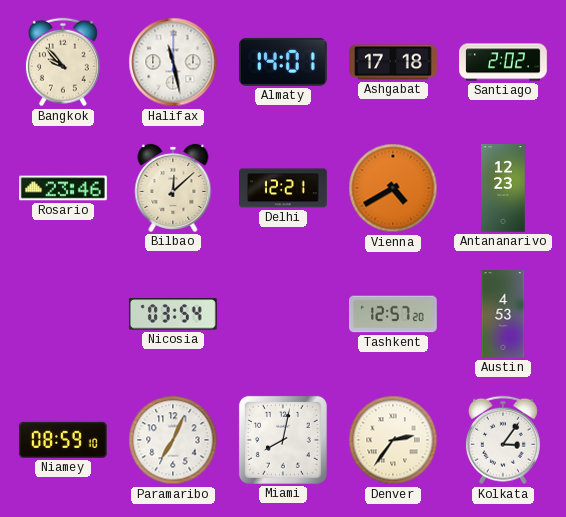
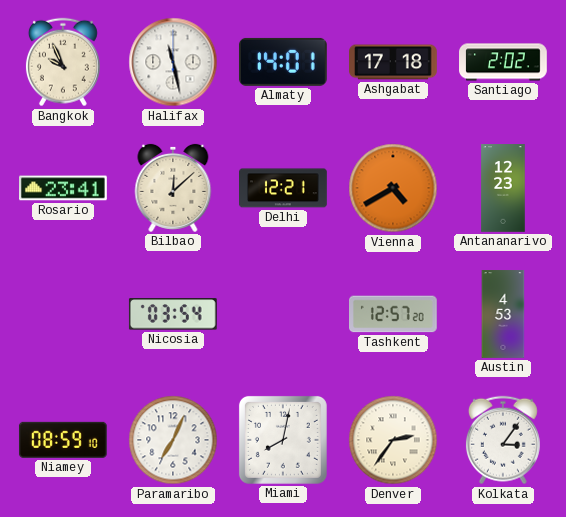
Bangkok: 9:53 -> 9:56 (63, 62)
Rosario: 23:46 -> 23:41 (64, 188)
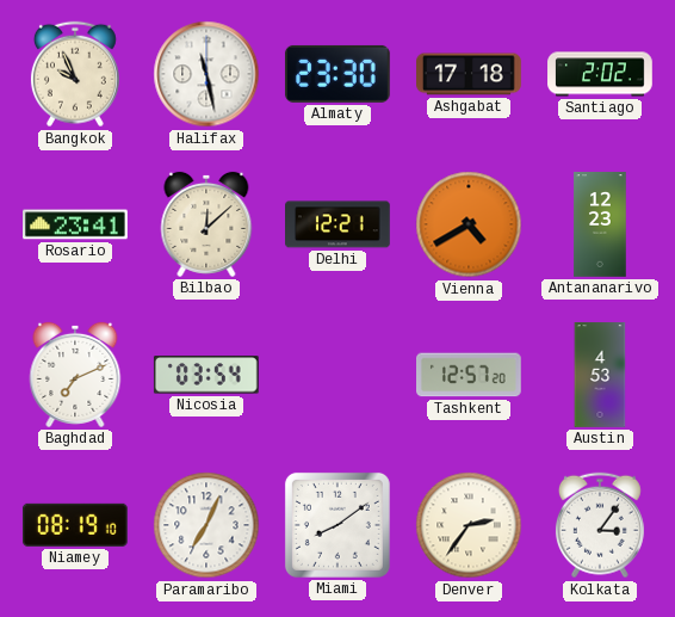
Almaty: 14:01 -> 23:30 (337, 74)
Baghdad: none -> 7:11 (75, 375)
Niamey: 08:59 -> 08:19 (75, 525)
Miami: 8:02 -> 8:09 (337, 525)
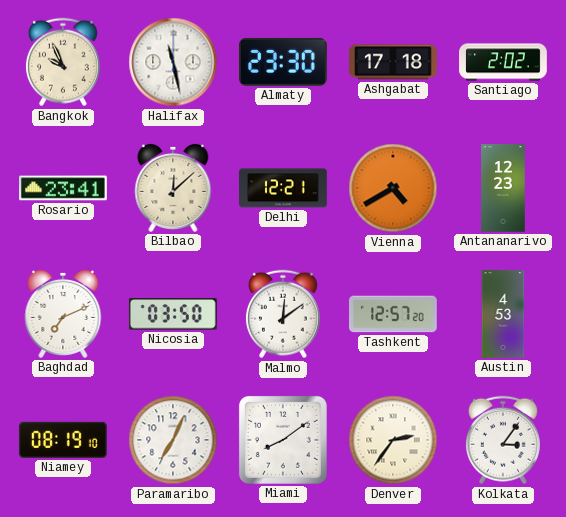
Nicosia: 03:54 -> 03:50 (173, 314)
Malmo: none -> 12:09 (283, 314)
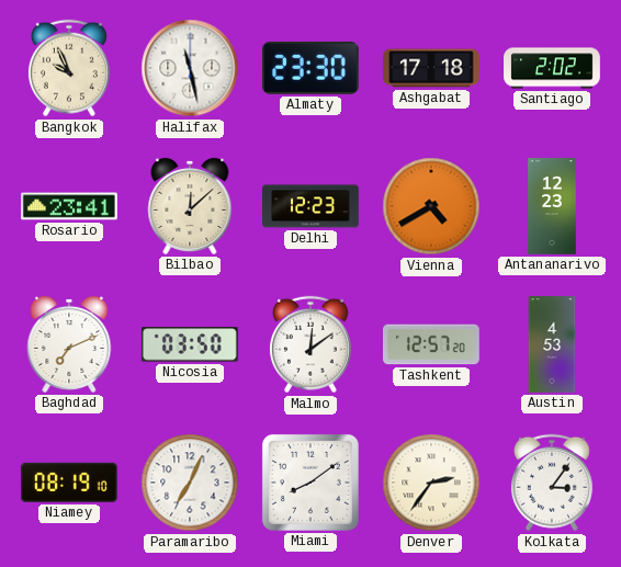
Delhi: 12:21 -> 12:23 (312, 206)
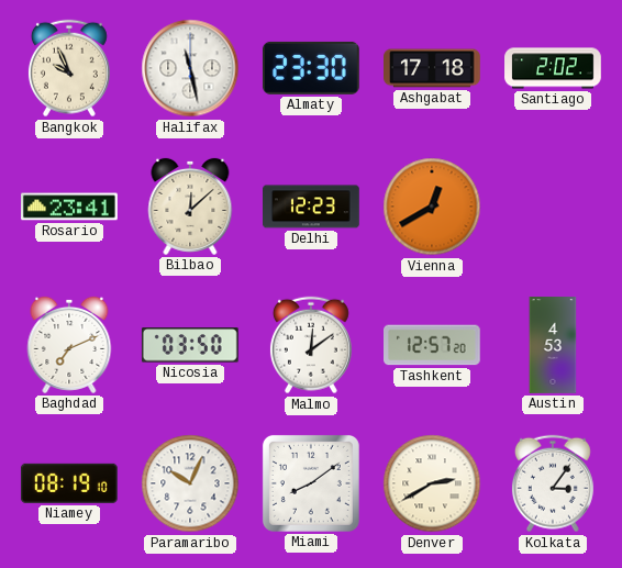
Vienna: 4:40 -> 12:40 (432, 207)
Antananarivo: 12:23 -> none (552, 206)
Paramaribo: 7:04 -> 10:04 (190, 483)
Denver: 2:36 -> 2:40 (432, 483)
